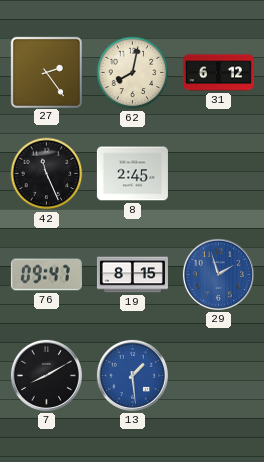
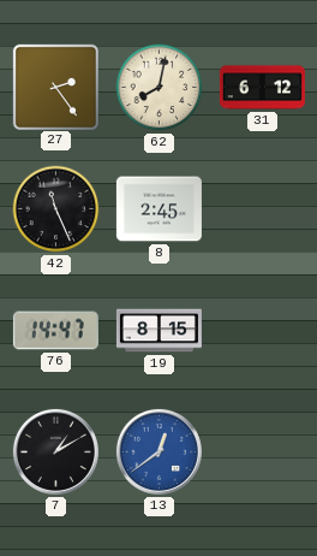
76: 09:47 -> 14:47 (55, 331)
29: 1:57 -> none (218, 274)
7: 8:10 -> 1:10 (55, 451)
13: 1:29 -> 12:39 (158, 451)
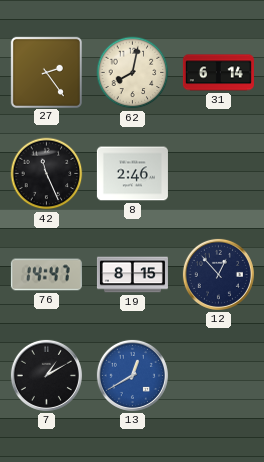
31: 6:12 -> 6:14 (218, 73)
8: 2:45 -> 2:46 (132, 174)
12: none -> 12:53 (218, 274)
13: 12:39 -> 12:40 (132, 375)
